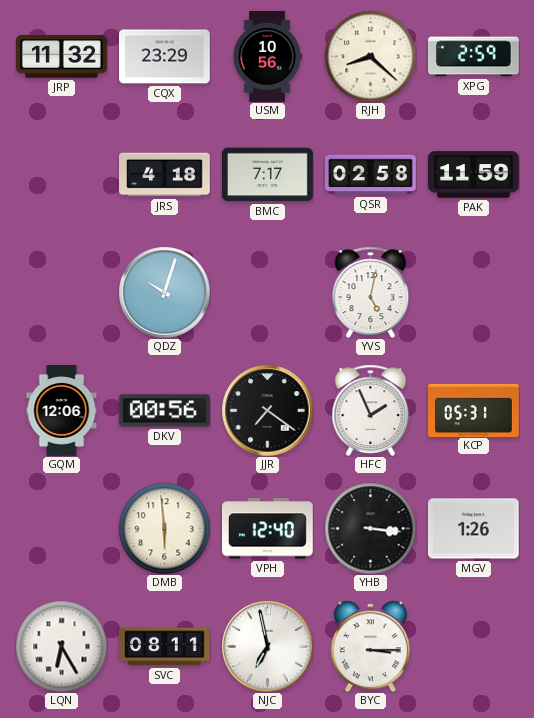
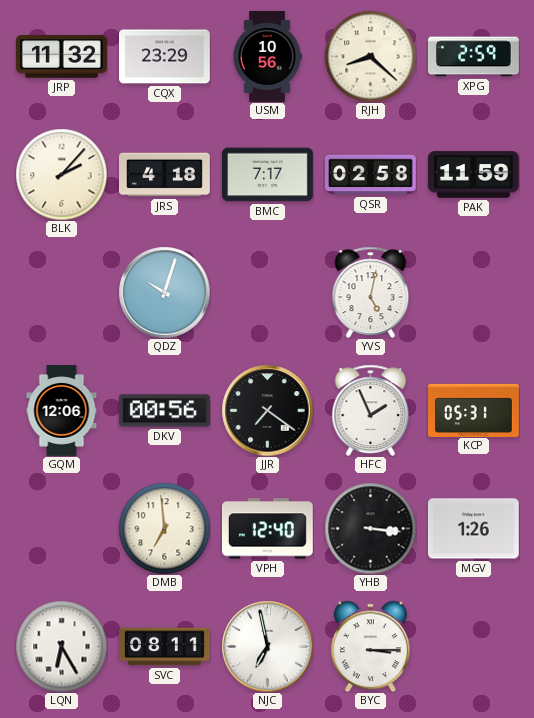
BLK: none -> 2:07 (61, 174)
DMB: 5:59 -> 6:59 (164, 528)
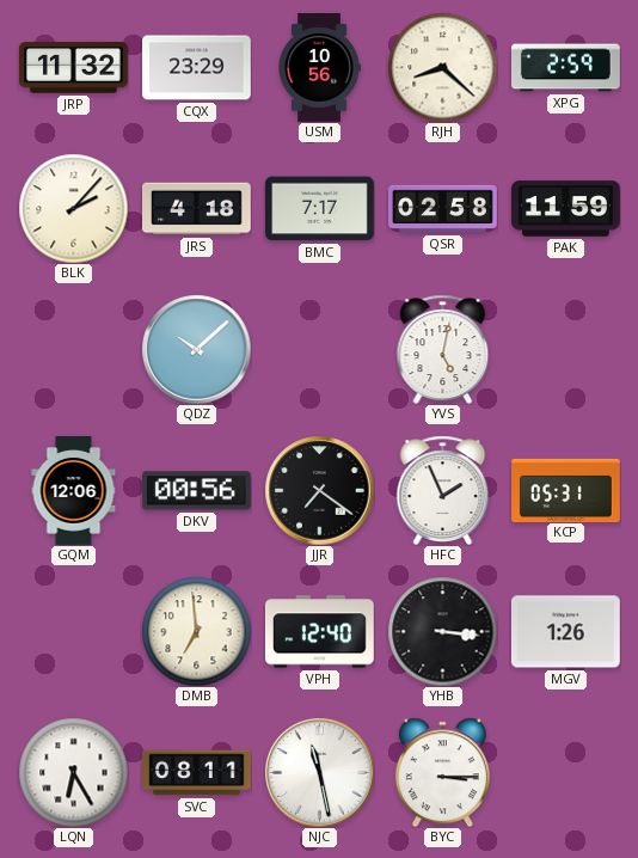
QDZ: 10:03 -> 10:08 (196, 349)
NJC: 6:58 -> 11:28 (319, 772)
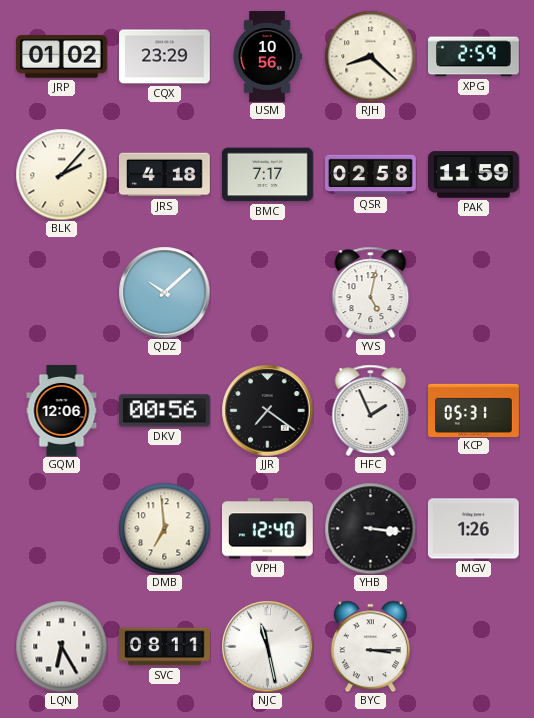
JRP: 11:32 -> 01:02 (62, 57)
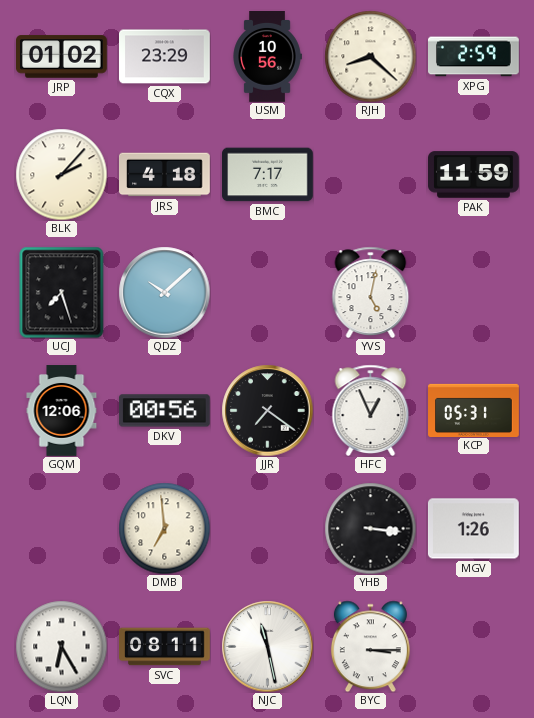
QSR: 02:58 -> none (371, 175)
UCJ: none -> 7:27 (62, 292)
HFC: 1:56 -> 12:56 (371, 410)
VPH: 12:40 -> none (268, 529)
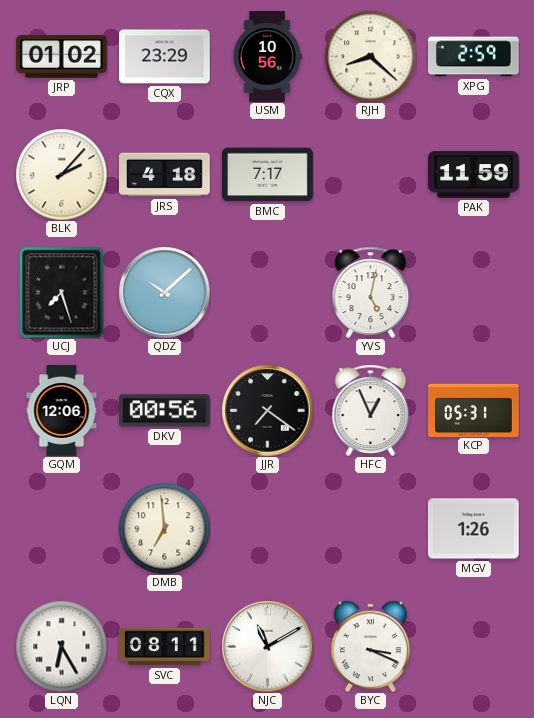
YHB: 3:16 -> none (370, 528)
NJC: 11:28 -> 11:10 (267, 646)
BYC: 3:15 -> 3:19 (370, 646)
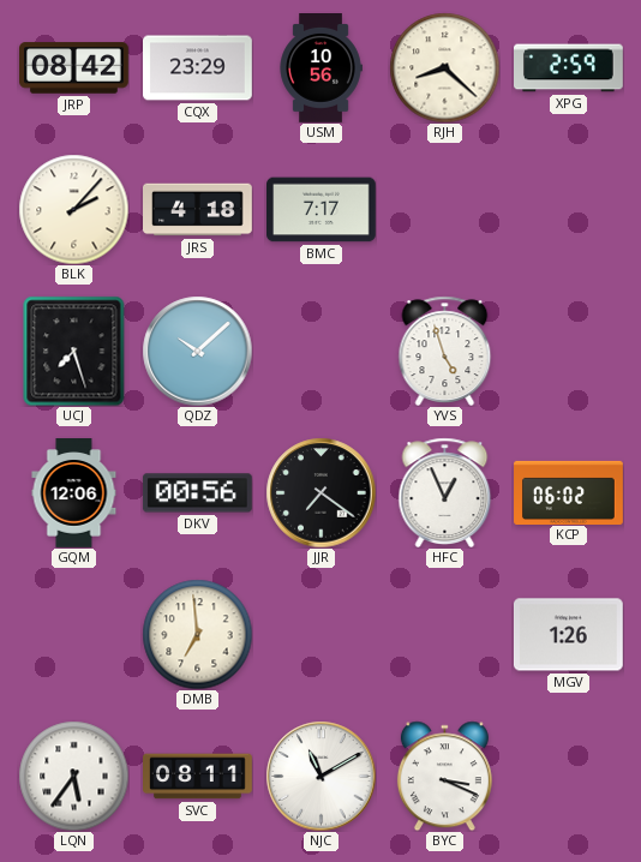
JRP: 01:02 -> 08:42 (74, 68)
PAK: 11:59 -> none (474, 175)
YVS: 5:02 -> 4:57 (445, 351)
KCP: 05:31 -> 06:02 (569, 492)
LQN: 6:25 -> 5:36 (73, 776)
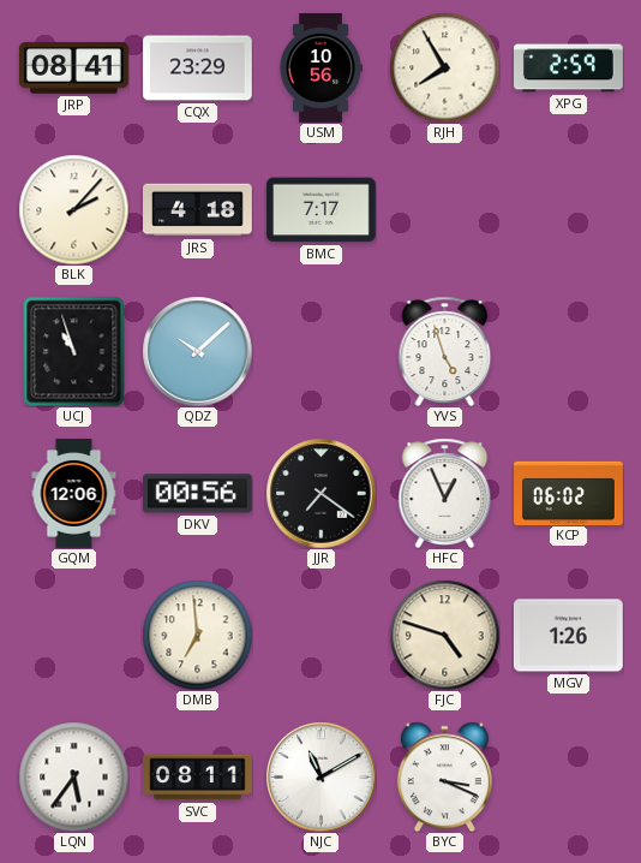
JRP: 08:42 -> 08:41 (74, 69)
RJH: 8:22 -> 7:55 (444, 67)
UCJ: 7:27 -> 10:57 (74, 351)
FJC: none -> 4:48 (444, 635)
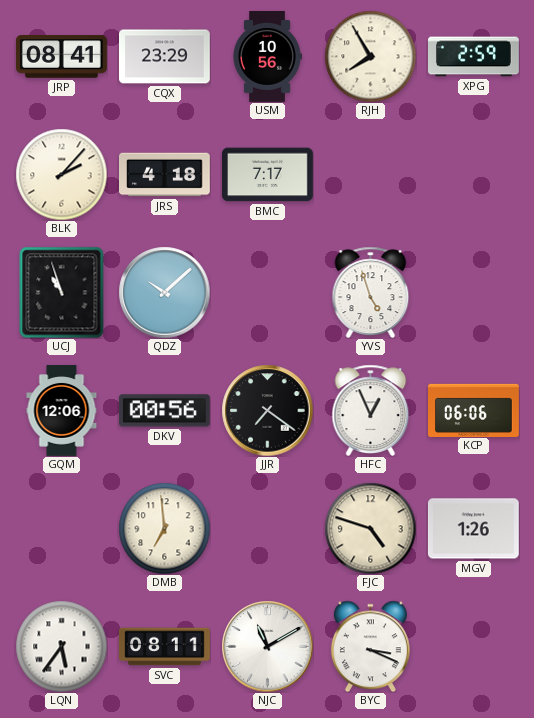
KCP: 06:02 -> 06:06 (474, 410)
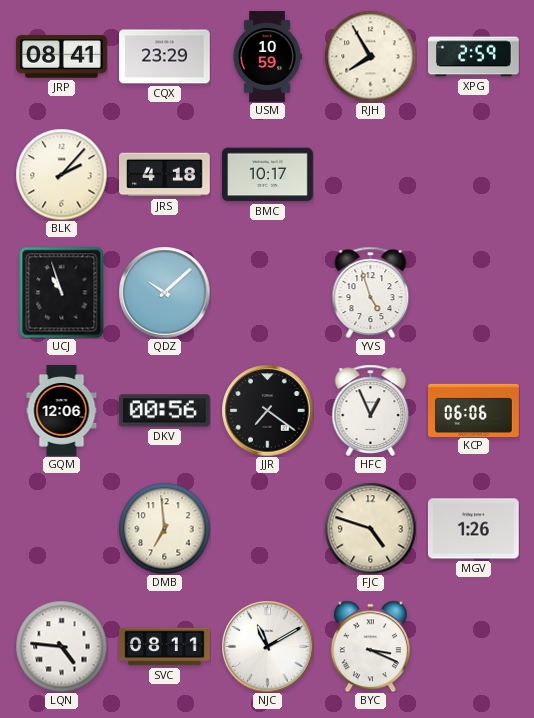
USM: 10:56 -> 10:59 (267, 57)
BMC: 7:17 -> 10:17 (268, 175)
LQN: 5:36 -> 4:46 (61, 646)
